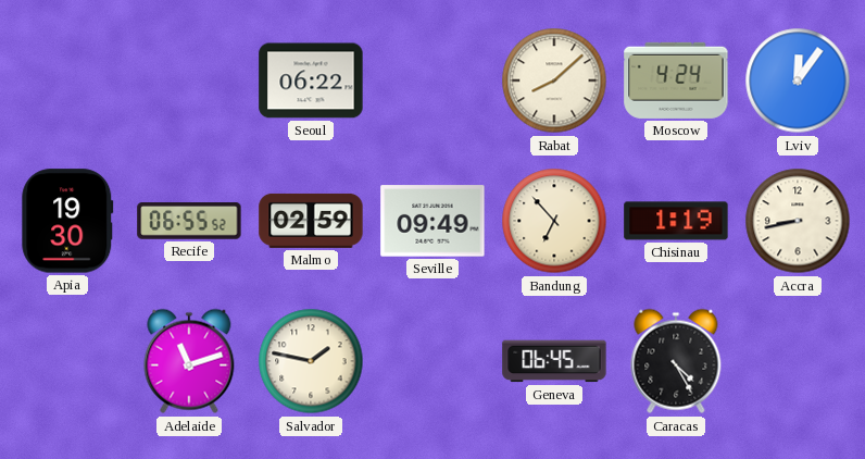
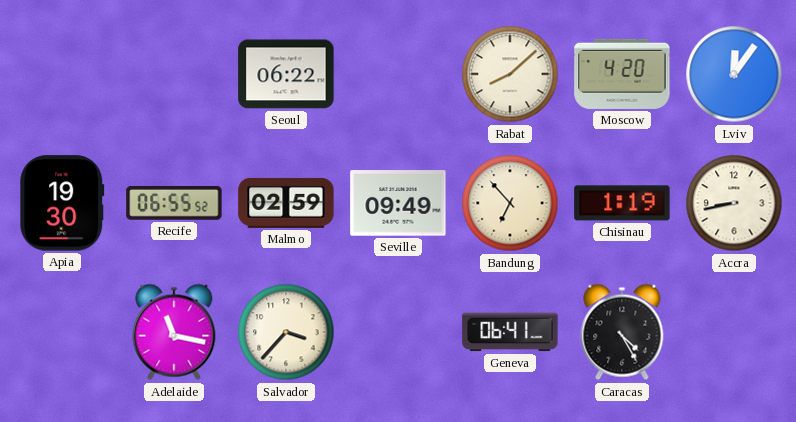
Moscow: 4:24 -> 4:20 (622, 74)
Adelaide: 11:12 -> 11:17 (174, 332)
Salvador: 1:47 -> 3:37 (286, 332)
Geneva: 06:45 -> 06:41 (510, 332)
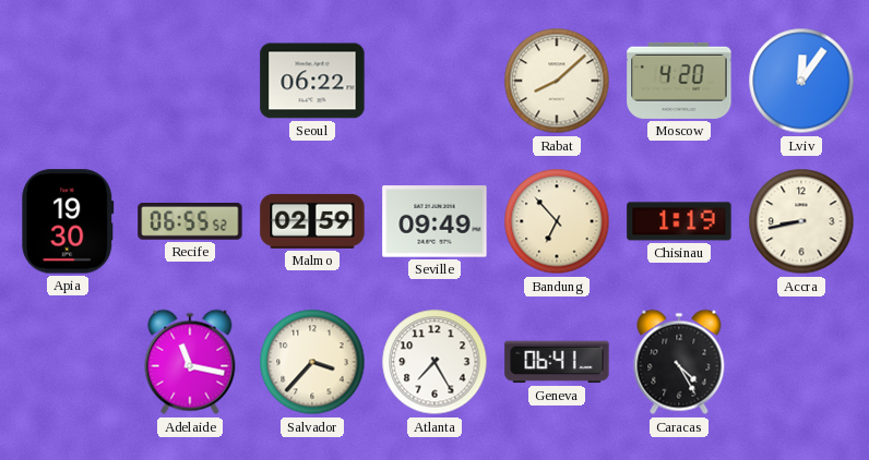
Atlanta: none -> 7:25 (434, 362)
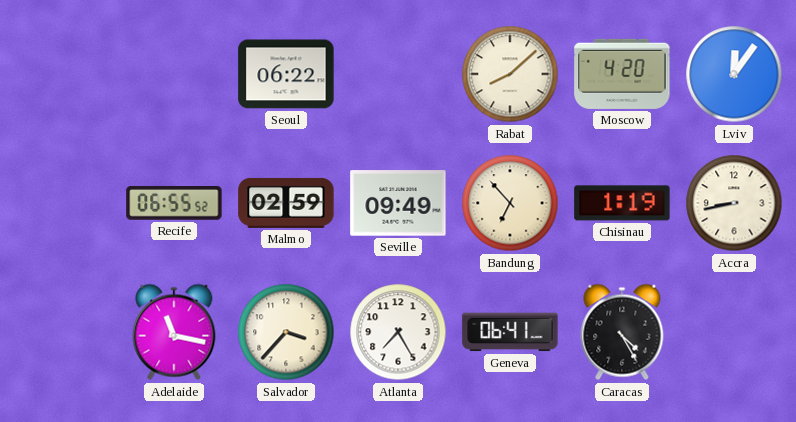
Apia: 19:30 -> none (68, 221)
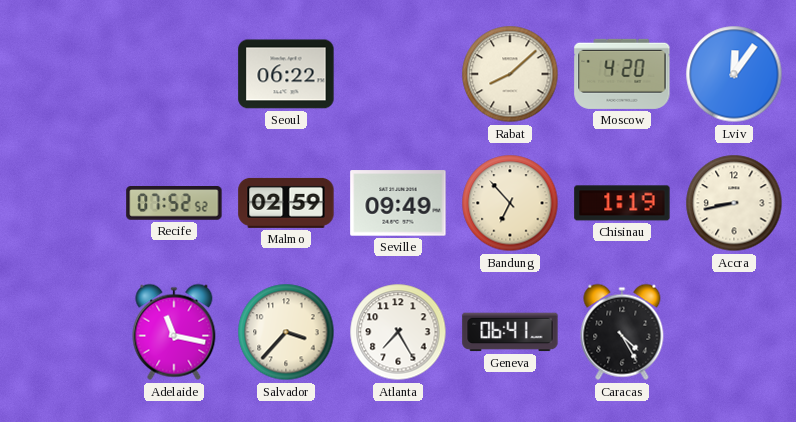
Recife: 06:55 -> 07:52 (174, 203)
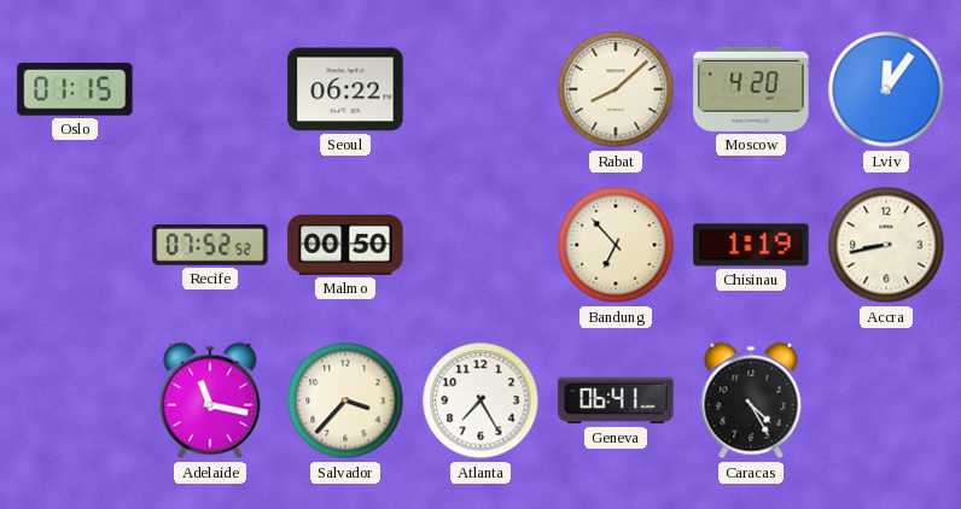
Oslo: none -> 01:15 (75, 89)
Malmo: 02:59 -> 00:50 (345, 245)
Seville: 09:49 -> none (398, 203)
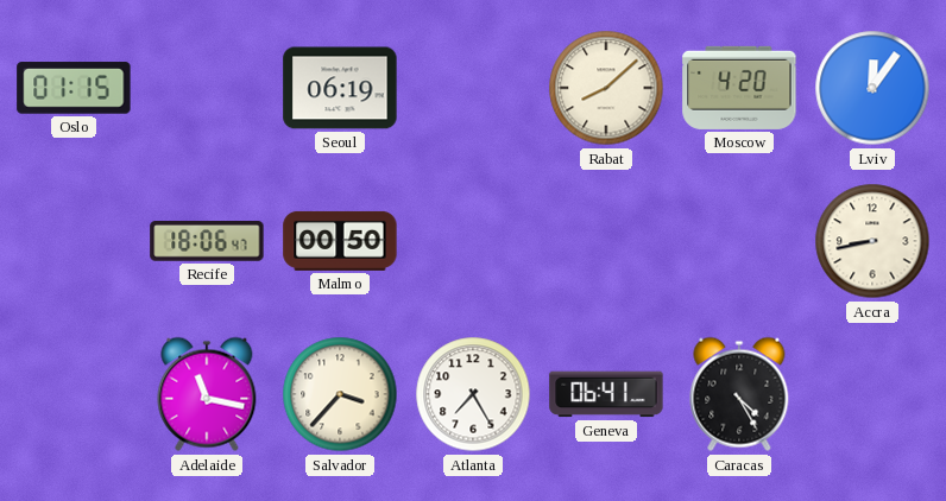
Seoul: 06:22 -> 06:19 (340, 88)
Recife: 07:52 -> 18:06 (207, 241)
Bandung: 6:53 -> none (616, 245)
Chisinau: 1:19 -> none (751, 245)
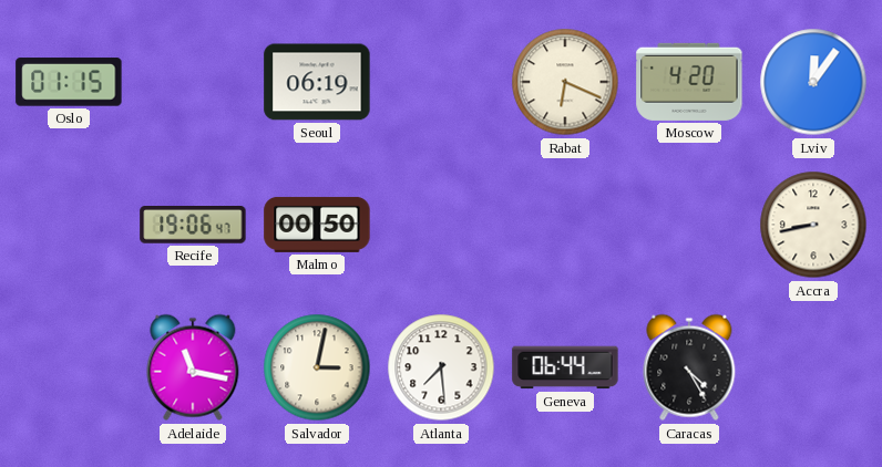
Rabat: 8:08 -> 6:19 (565, 82)
Recife: 18:06 -> 19:06 (193, 225)
Salvador: 3:37 -> 3:02 (317, 367)
Atlanta: 7:25 -> 7:29 (441, 367)
Geneva: 06:41 -> 06:44 (565, 367)
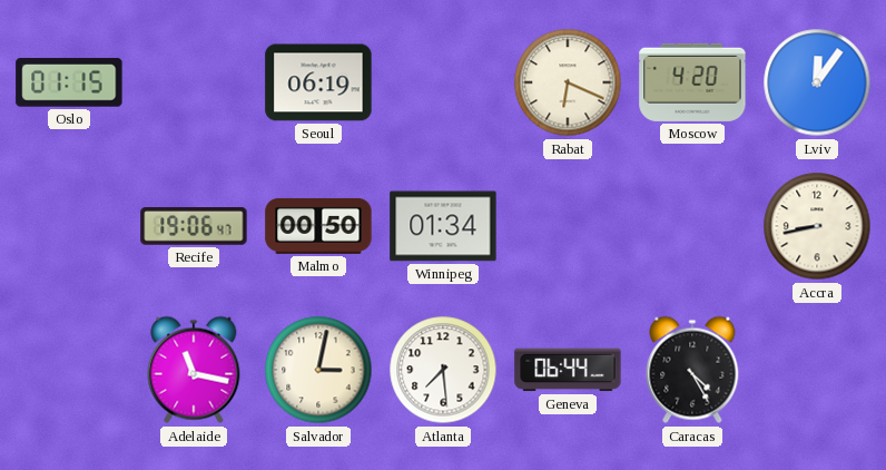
Winnipeg: none -> 01:34 (443, 226)
